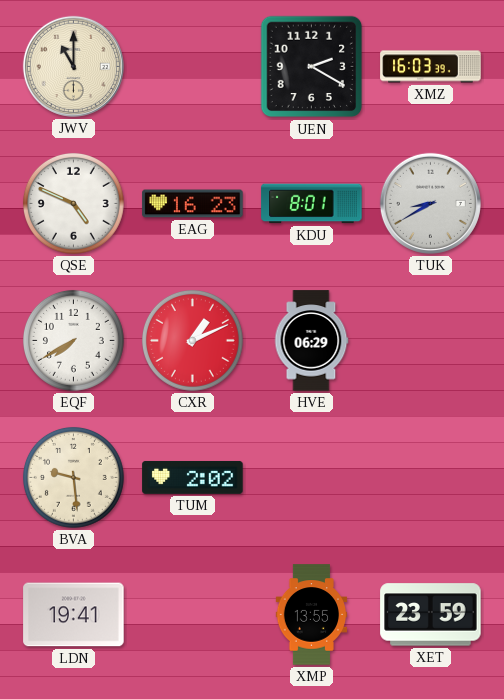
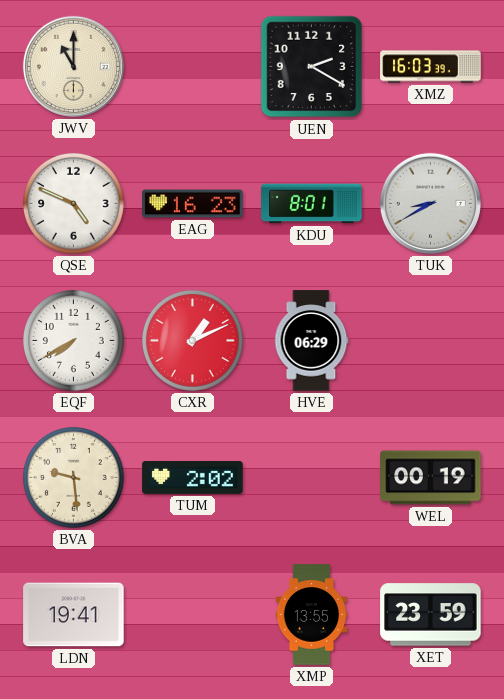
WEL: none -> 00:19 (431, 478)
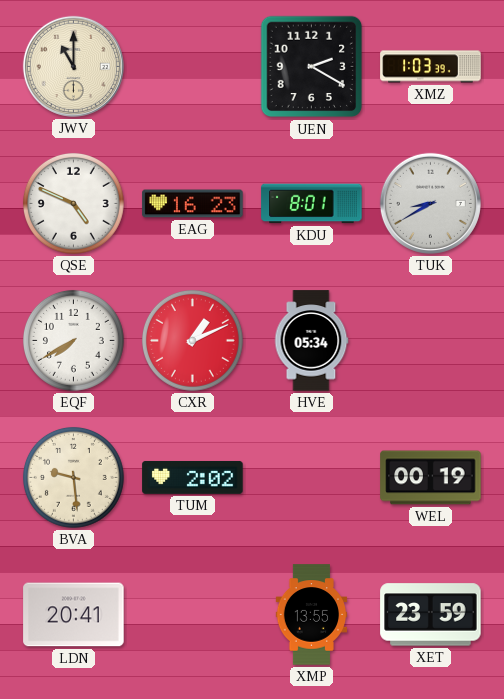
XMZ: 16:03 -> 1:03 (431, 67)
HVE: 06:29 -> 05:34 (311, 341)
LDN: 19:41 -> 20:41 (74, 615)
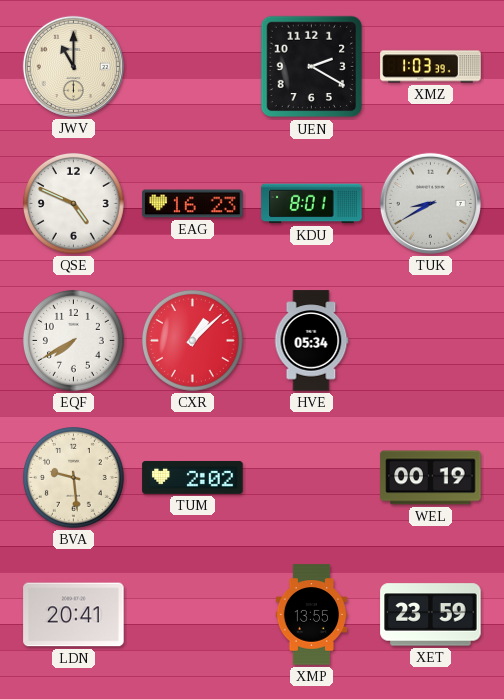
CXR: 1:11 -> 1:08 (192, 340)
